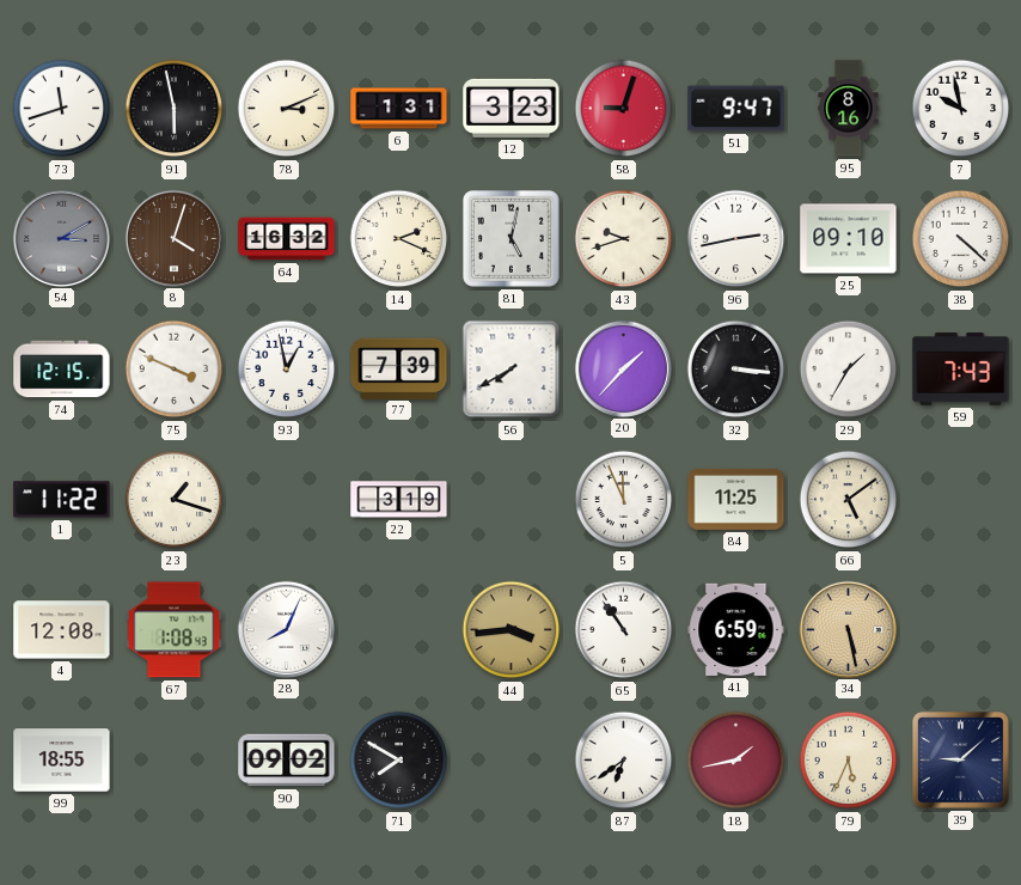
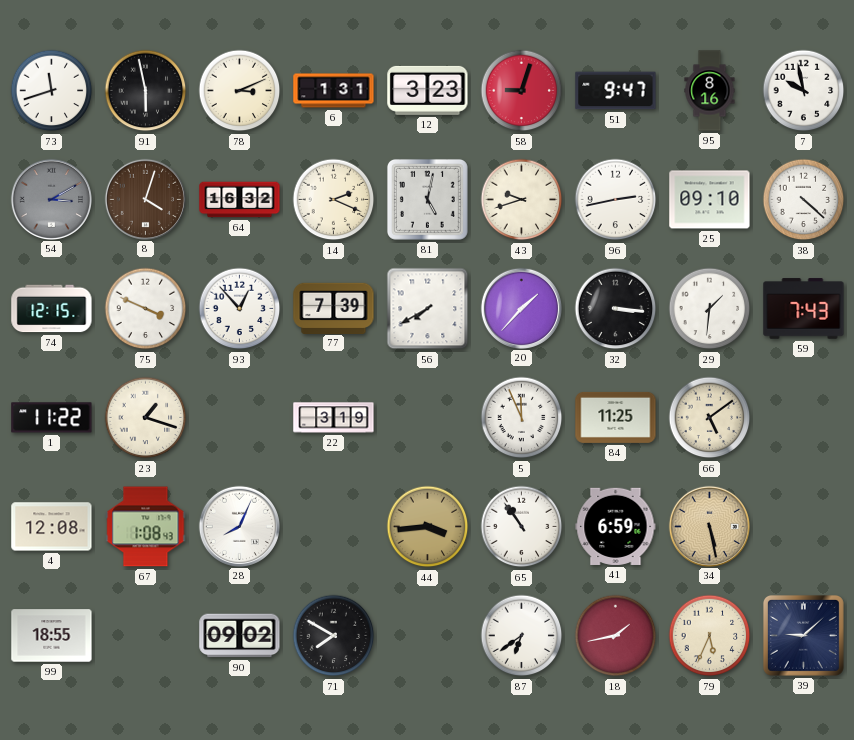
93: 12:58 -> 12:53 (240, 309)
29: 1:35 -> 1:31 (710, 309)
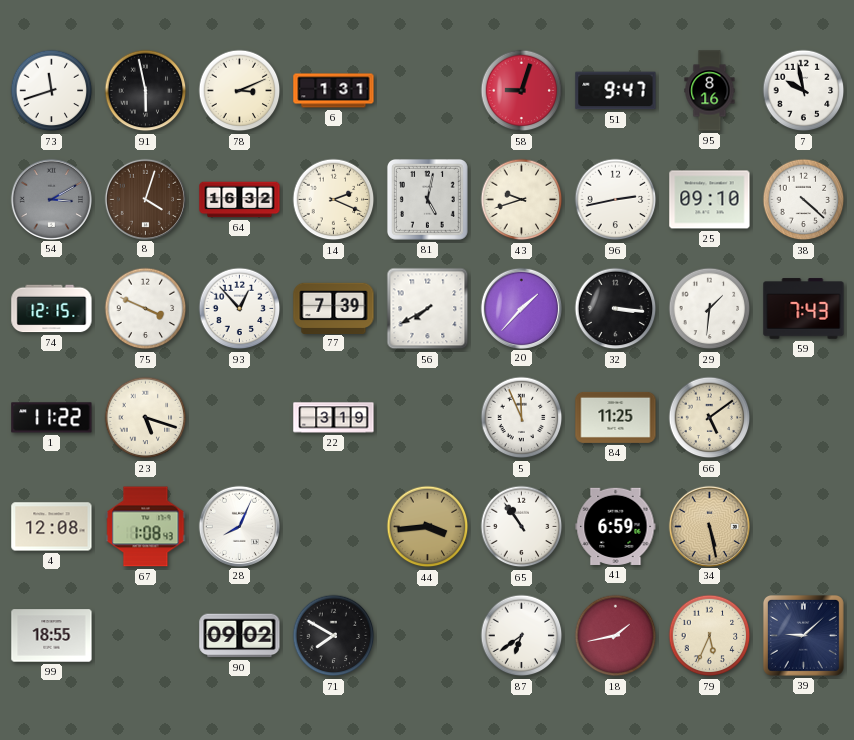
12: 3:23 -> none (428, 90)
23: 1:18 -> 5:18 (146, 418)
